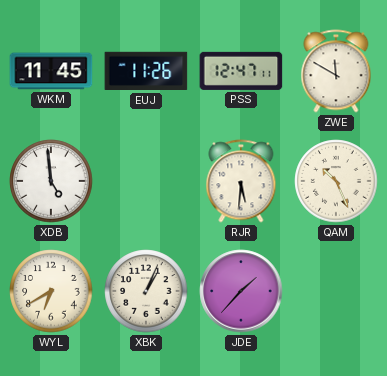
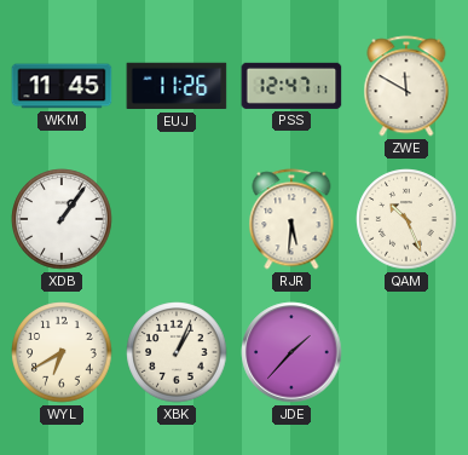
XDB: 4:59 -> 1:06 (62, 219)
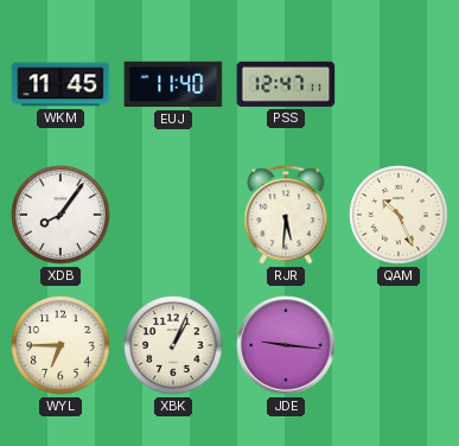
EUJ: 11:26 -> 11:40 (173, 84)
ZWE: 11:50 -> none (406, 86)
XDB: 1:06 -> 8:06 (60, 215)
WYL: 6:40 -> 6:45 (60, 345)
JDE: 1:37 -> 9:16 (286, 345)
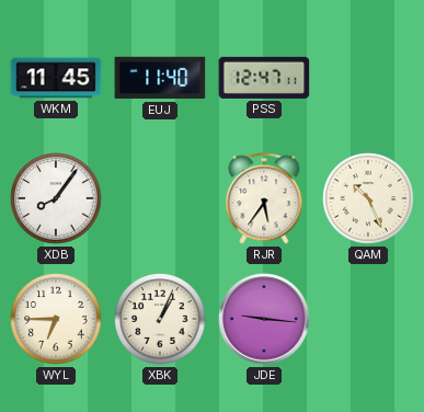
RJR: 5:31 -> 5:36 (264, 198)
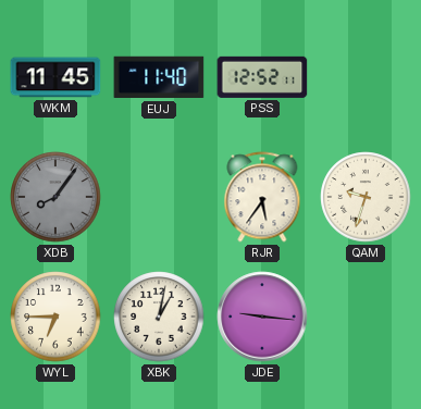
PSS: 12:47 -> 12:52 (262, 77)
XDB dial: white -> grey (55, 197)
QAM: 10:26 -> 9:33 (366, 197)
XBK: 1:04 -> 1:02 (159, 317)
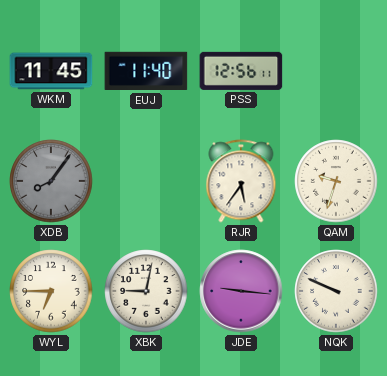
PSS: 12:52 -> 12:56 (241, 71)
XBK: 1:02 -> 9:02 (146, 291)
NQK: none -> 9:49 (336, 291)
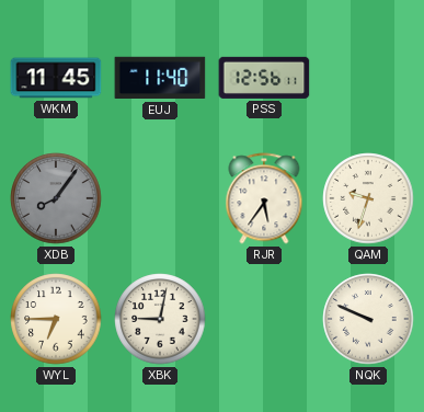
JDE: 9:16 -> none (241, 291)
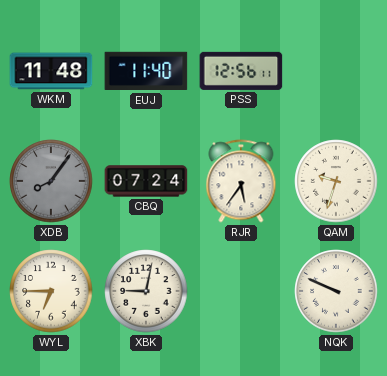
WKM: 11:45 -> 11:48 (51, 71)
CBQ: none -> 07:24 (146, 181)
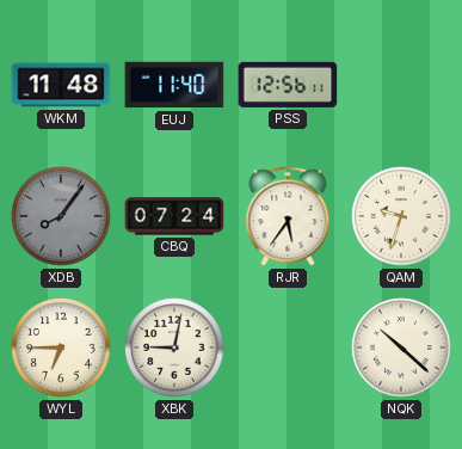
NQK: 9:49 -> 10:22 (401, 347)
